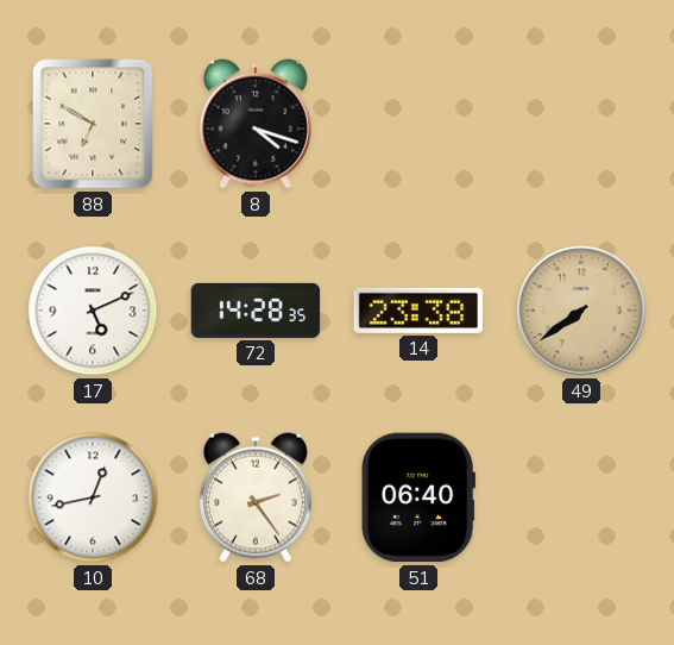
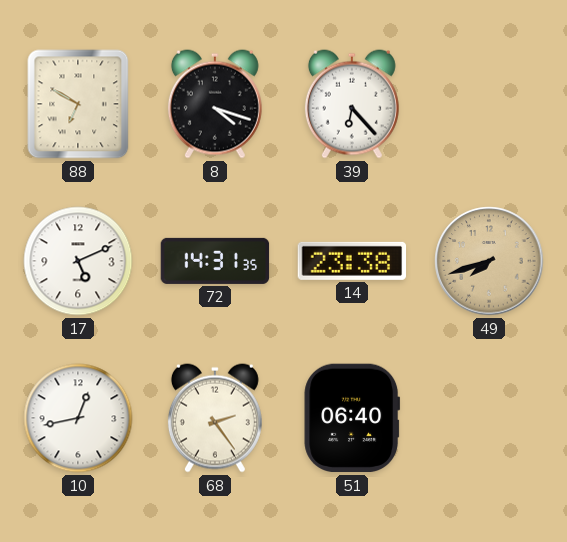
39: none -> 6:23 (352, 104)
72: 14:28 -> 14:31 (215, 261)
49: 7:39 -> 7:42 (489, 261)
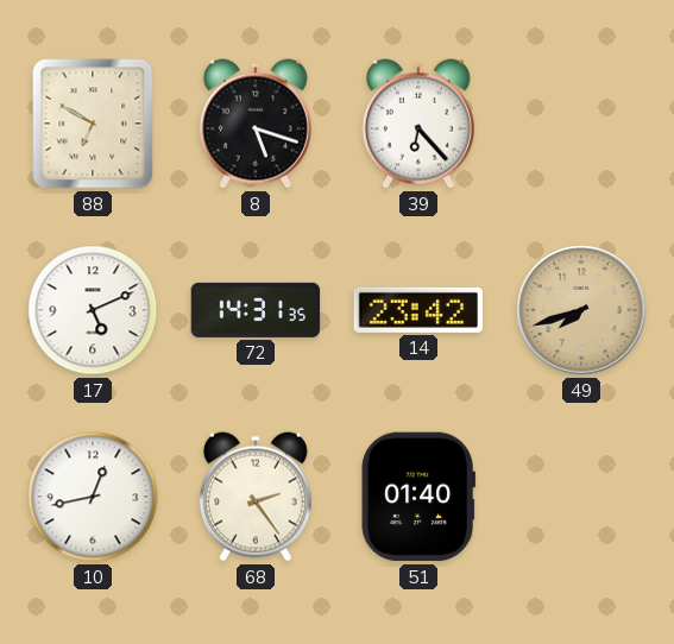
8: 4:18 -> 5:18 (256, 124)
14: 23:38 -> 23:42 (418, 310)
51: 06:40 -> 01:40 (418, 497)
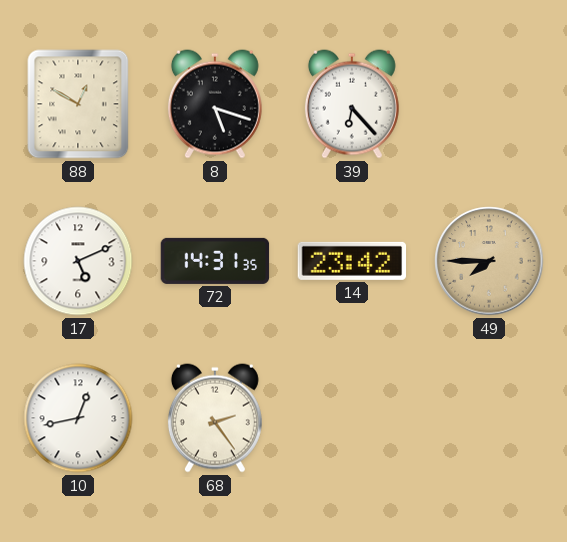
88: 6:50 -> 12:50 (78, 104)
49: 7:42 -> 7:45 (489, 261)
51: 01:40 -> none (418, 497)
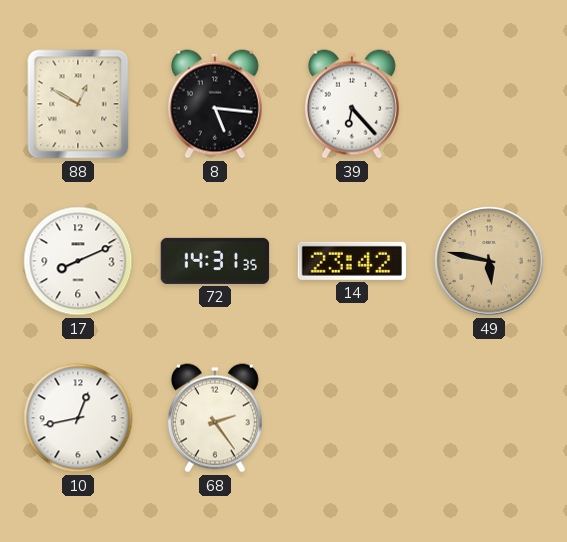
8: 5:18 -> 5:16 (215, 104)
17: 5:11 -> 8:11 (78, 261)
49: 7:45 -> 5:47 (489, 261)
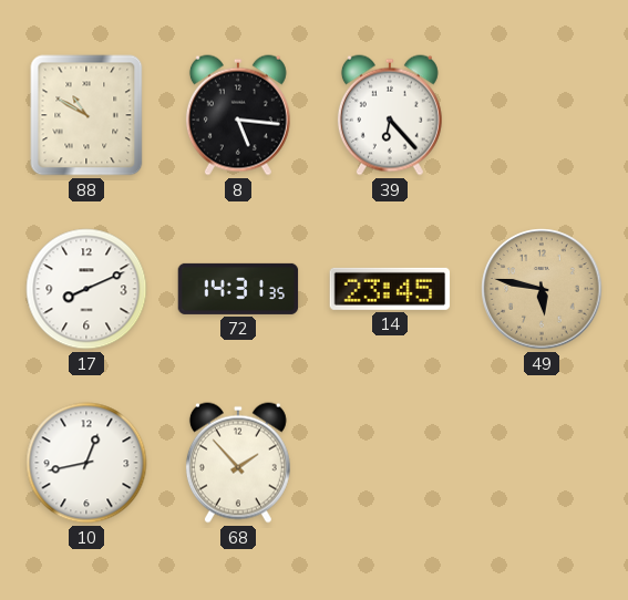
88: 12:50 -> 10:50 (86, 115)
14: 23:42 -> 23:45 (390, 289)
68: 2:24 -> 1:53 (238, 463)
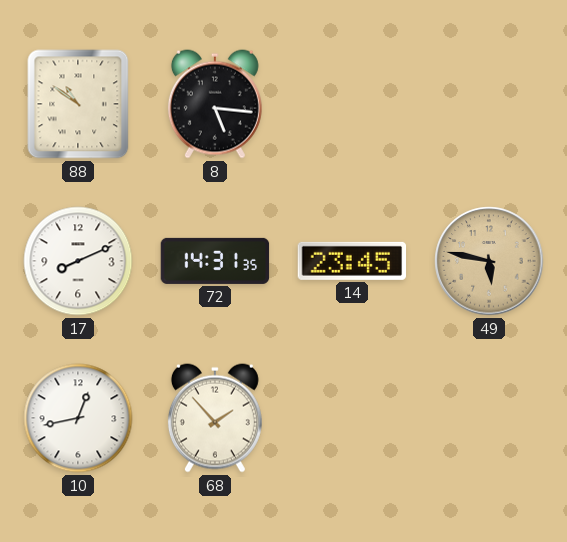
88: 10:50 -> 10:51 (78, 104)
39: 6:23 -> none (390, 115)
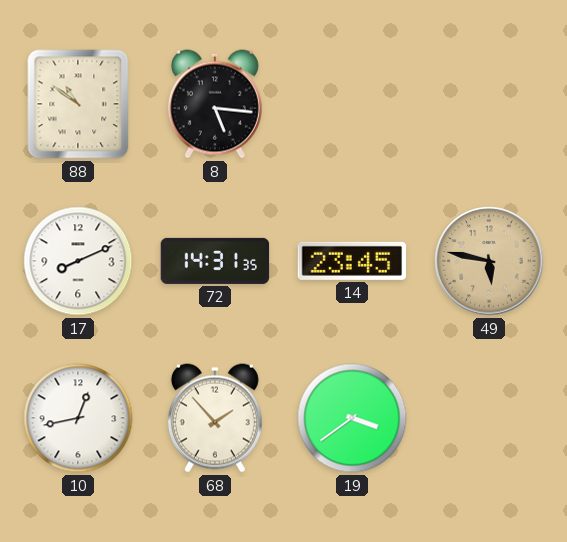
19: none -> 3:39 (352, 418)
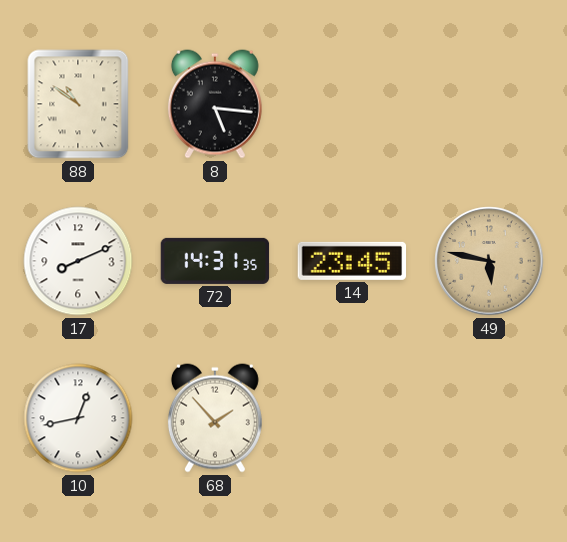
19: 3:39 -> none (352, 418)
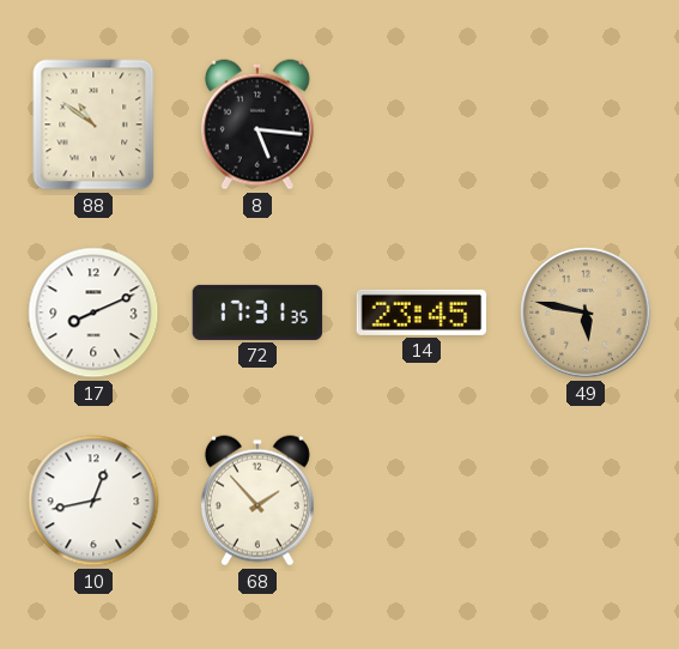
72: 14:31 -> 17:31 (257, 313)
